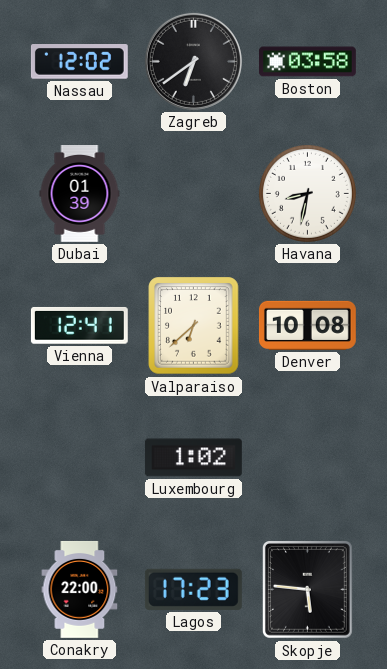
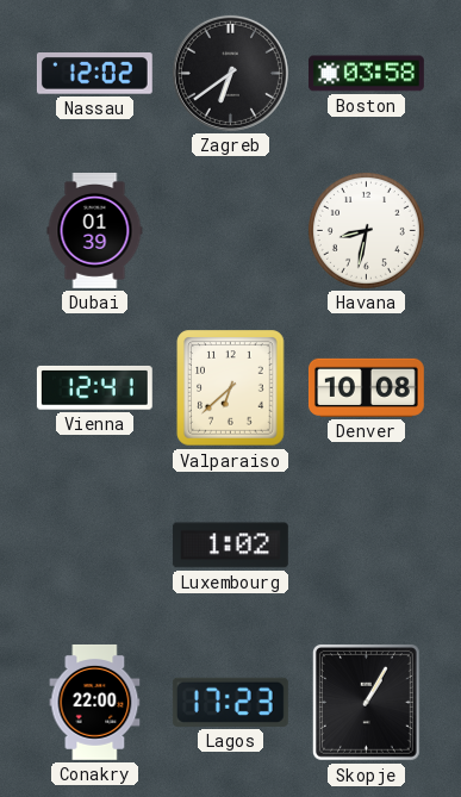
Skopje: 5:46 -> 1:05 (366, 703)
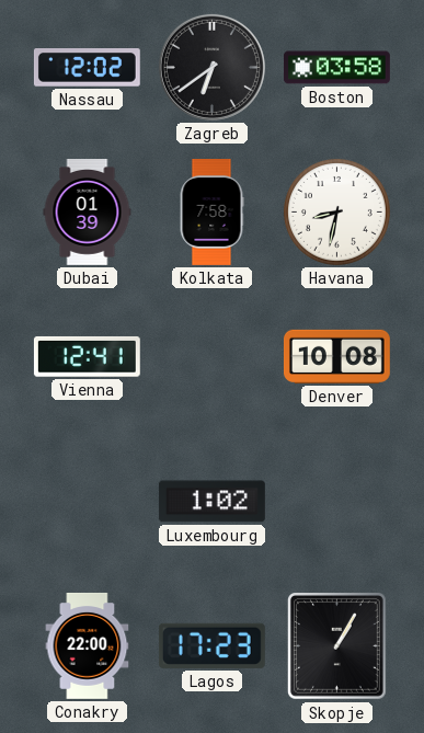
Kolkata: none -> 7:58 (211, 213)
Valparaiso: 6:38 -> none (231, 388)
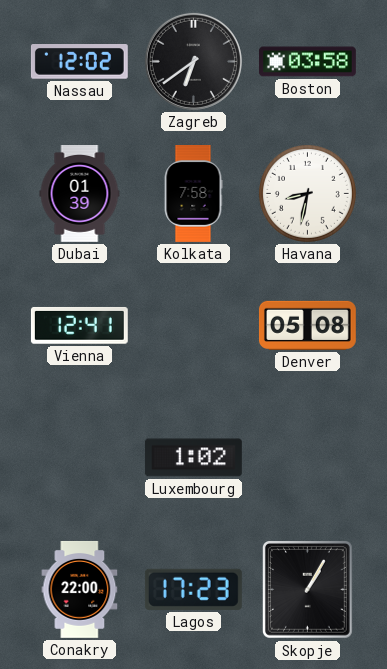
Denver: 10:08 -> 05:08 (307, 325)
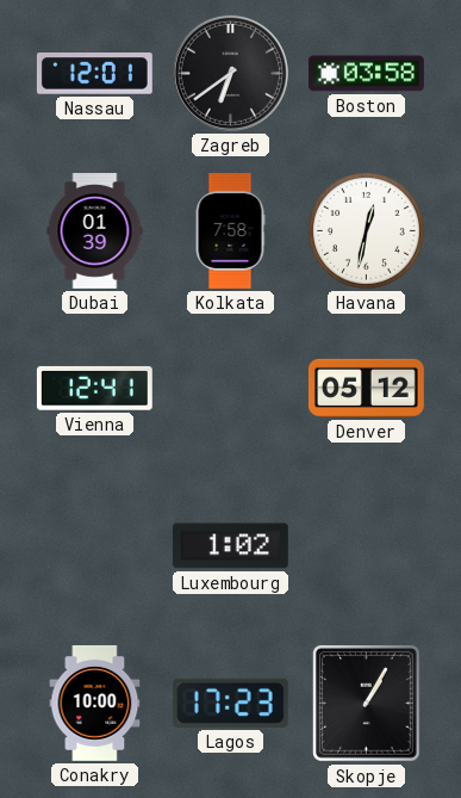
Nassau: 12:02 -> 12:01 (94, 74)
Havana: 8:32 -> 12:32 (366, 230)
Denver: 05:08 -> 05:12 (366, 388)
Conakry: 22:00 -> 10:00 (95, 703)
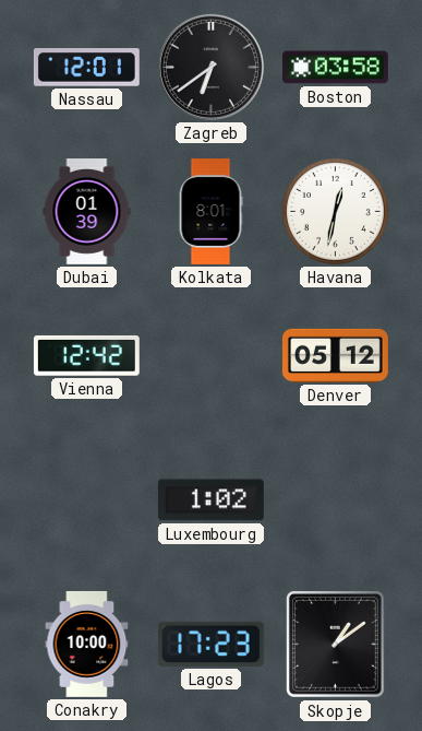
Kolkata: 7:58 -> 8:01 (210, 212)
Vienna: 12:41 -> 12:42 (86, 356)
Skopje: 1:05 -> 1:09 (335, 645)
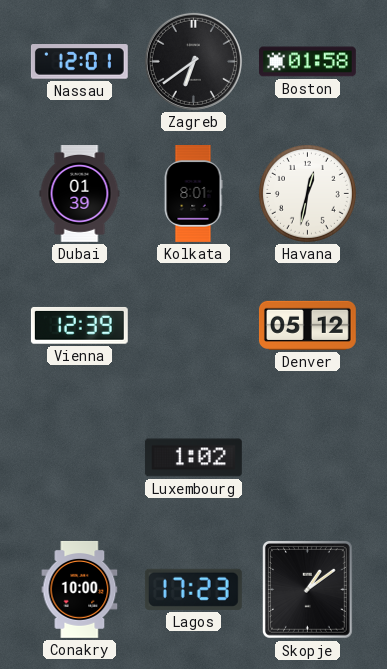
Boston: 03:58 -> 01:58 (308, 62)
Vienna: 12:42 -> 12:39 (79, 326)
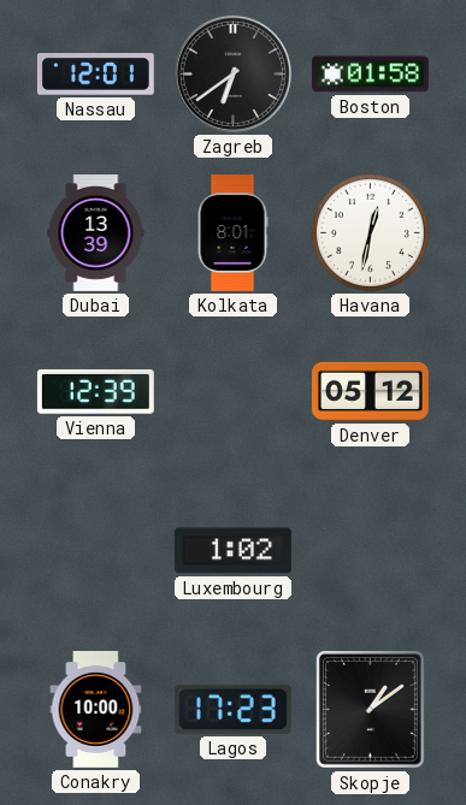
Dubai: 01:39 -> 13:39 (96, 233)
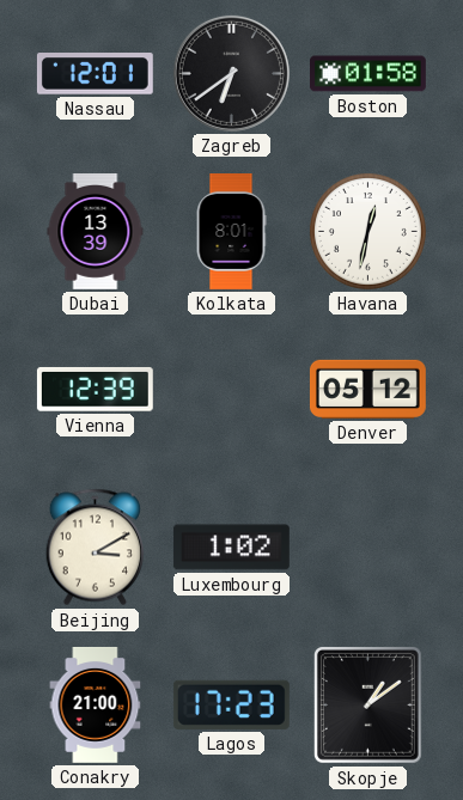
Beijing: none -> 3:10 (95, 548)
Conakry: 10:00 -> 21:00 (96, 704)
